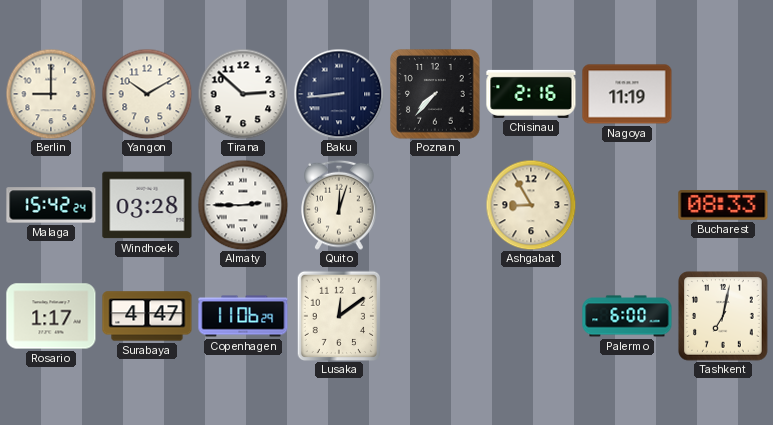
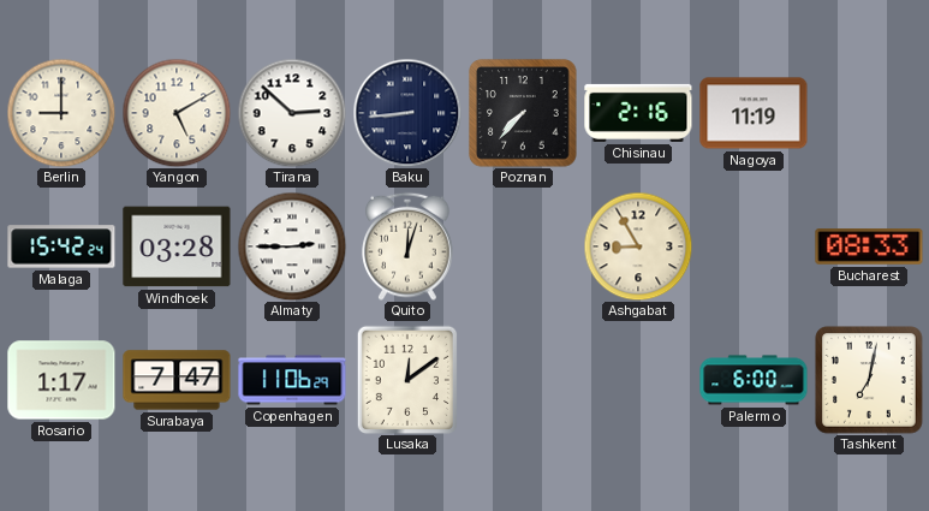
Yangon: 10:10 -> 5:10 (177, 113)
Surabaya: 4:47 -> 7:47 (177, 380)
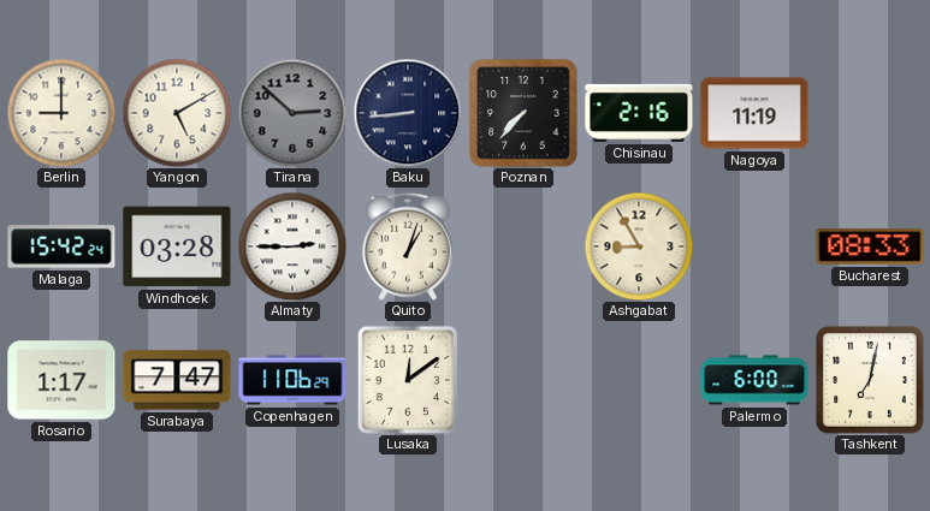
Tirana dial: white -> grey (292, 113)
Quito: 12:03 -> 1:03 (408, 246)
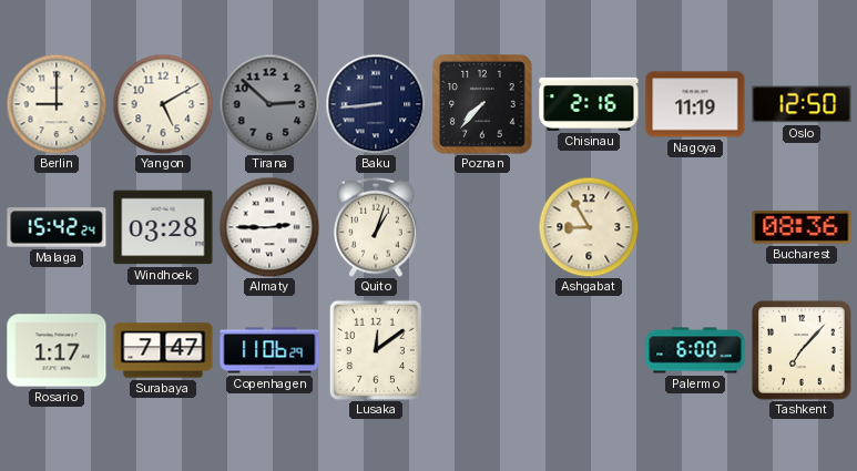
Oslo: none -> 12:50 (802, 104)
Bucharest: 08:33 -> 08:36 (802, 228)
Tashkent: 7:02 -> 7:07 (802, 350)
